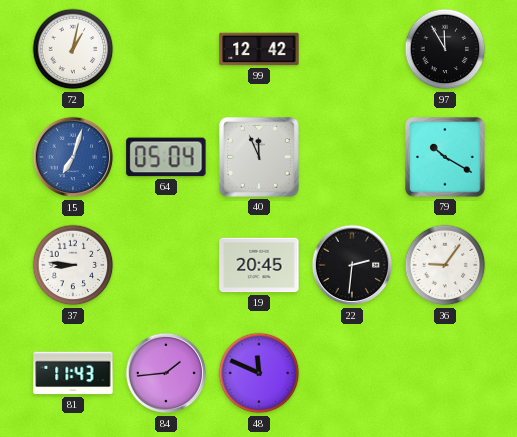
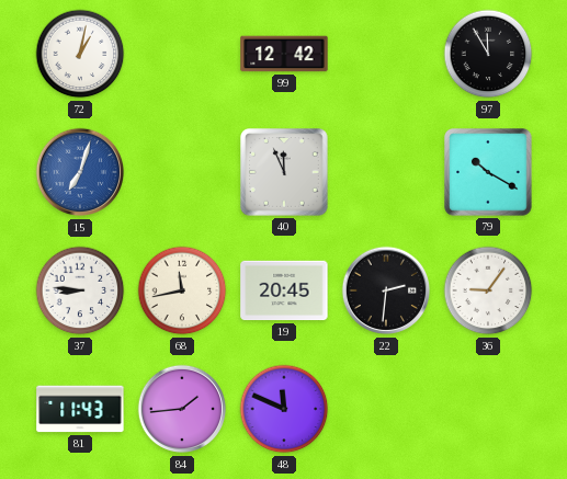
64: 05:04 -> none (166, 157)
68: none -> 11:43 (182, 290)
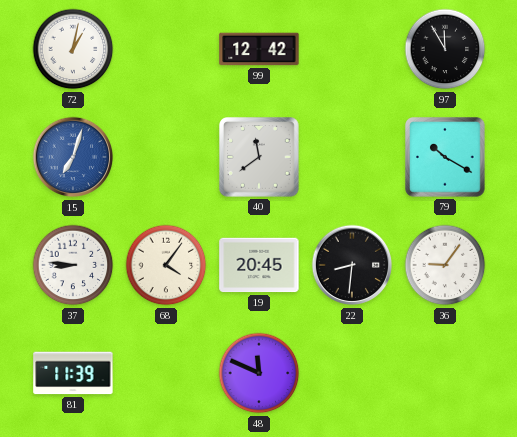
40: 11:56 -> 11:39 (259, 157)
68: 11:43 -> 4:06 (166, 265)
22: 2:31 -> 8:31 (352, 265)
81: 11:43 -> 11:39 (73, 373)
84: 1:44 -> none (182, 409)
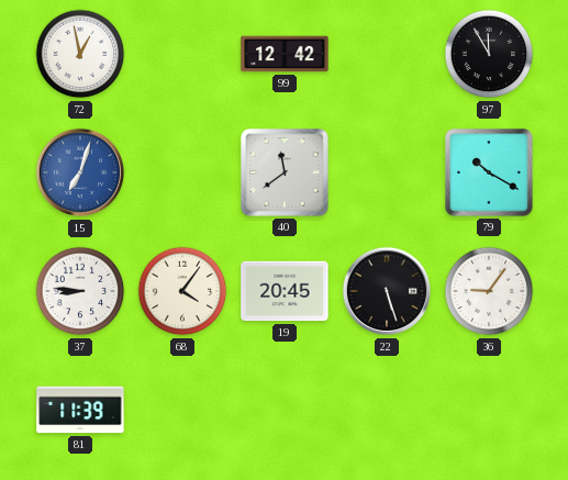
72: 1:02 -> 12:58 (80, 54)
22: 8:31 -> 5:27 (387, 291)
48: 11:49 -> none (259, 373)
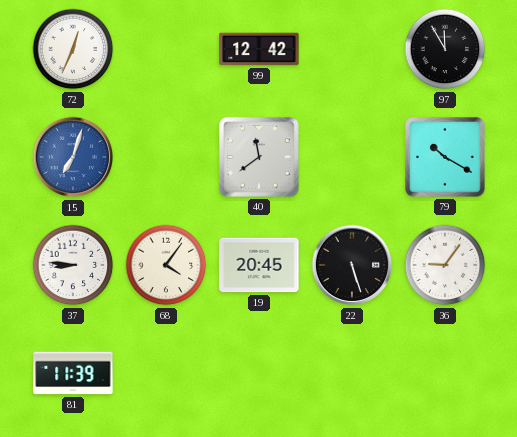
72: 12:58 -> 12:34 (73, 49)
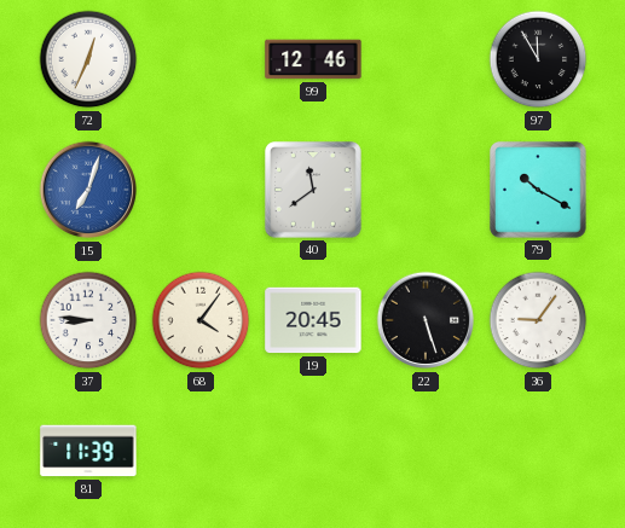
99: 12:42 -> 12:46 (313, 59)
